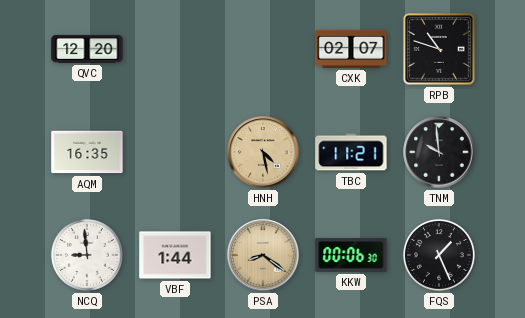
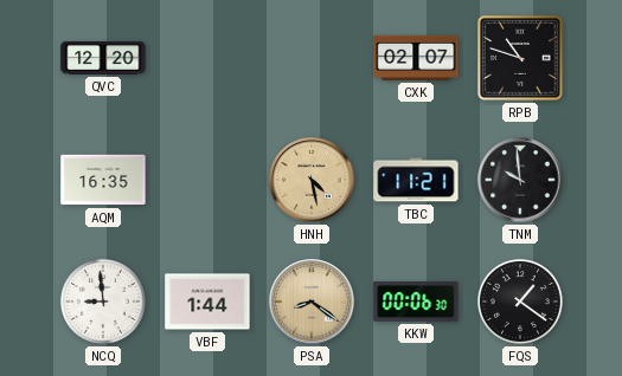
FQS: 1:26 -> 1:21 (520, 302)
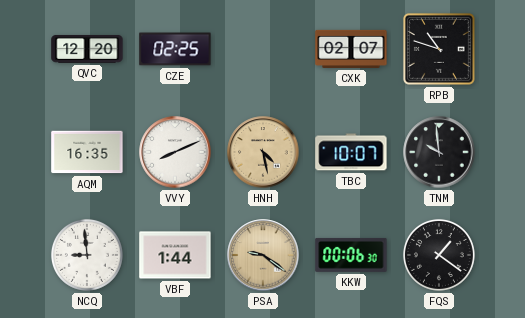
CZE: none -> 02:25 (175, 49)
VVY: none -> 8:11 (175, 152)
TBC: 11:21 -> 10:07 (351, 152)
PSA: 8:21 -> 9:21 (263, 255)
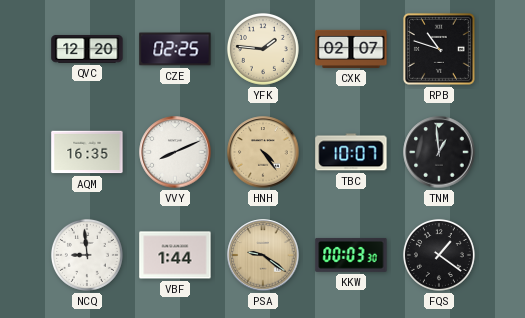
YFK: none -> 1:46 (263, 49)
HNH: 4:28 -> 4:24 (263, 152)
TNM: 9:59 -> 12:59 (439, 152)
KKW: 00:06 -> 00:03 (351, 255)
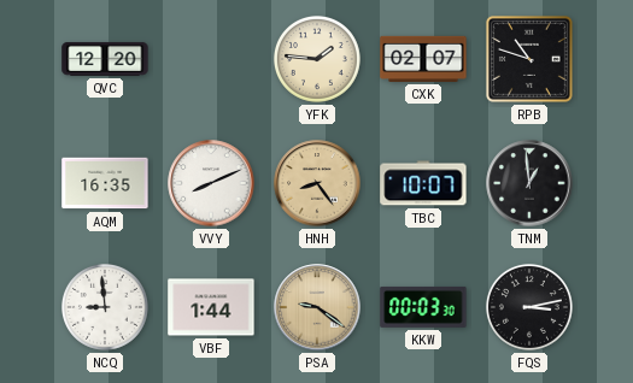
CZE: 02:25 -> none (175, 49)
HNH: 4:24 -> 8:24 (317, 183)
FQS: 1:21 -> 3:13 (529, 307)
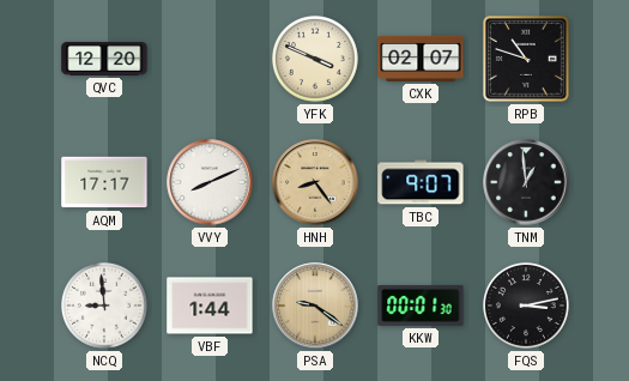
YFK: 1:46 -> 3:49 (315, 59)
AQM: 16:35 -> 17:17 (104, 182)
TBC: 10:07 -> 9:07 (421, 182)
KKW: 00:03 -> 00:01 (421, 306)
